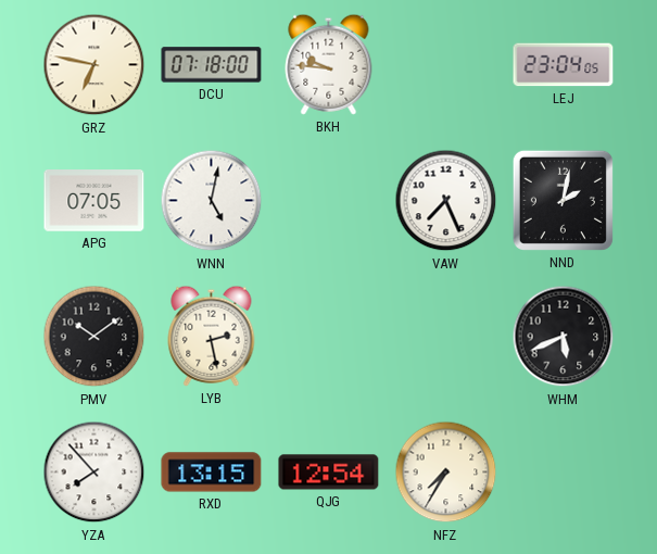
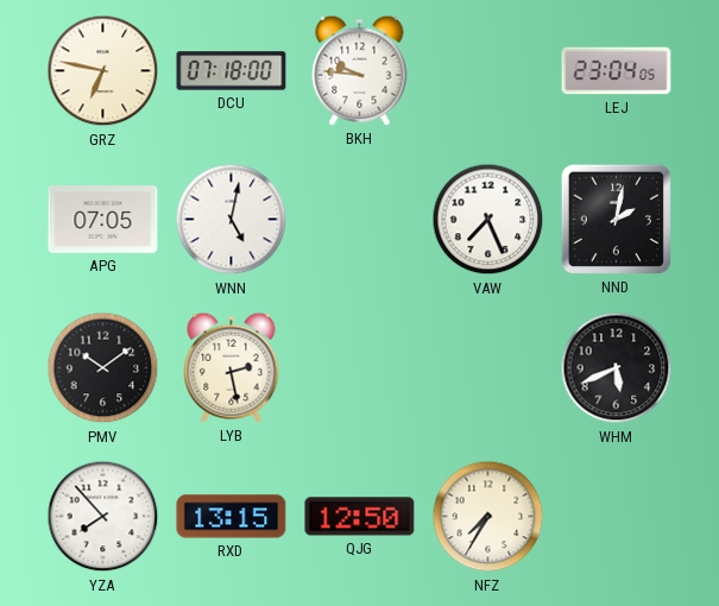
QJG: 12:54 -> 12:50 (360, 517)
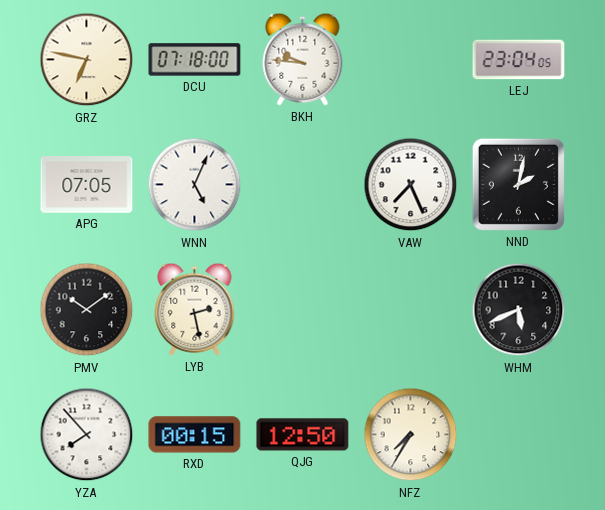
WNN: 5:02 -> 5:04 (195, 185)
RXD: 13:15 -> 00:15 (195, 435)
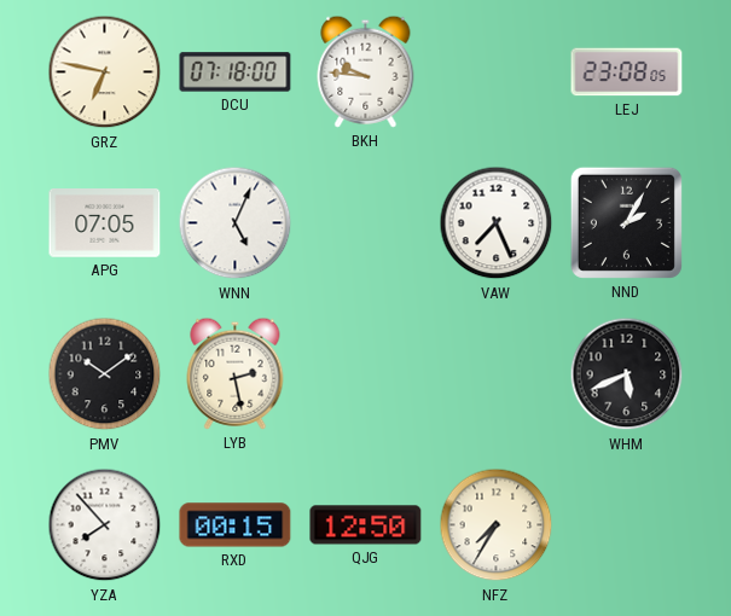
LEJ: 23:04 -> 23:08 (627, 72)
NND: 2:02 -> 2:05 (626, 222)
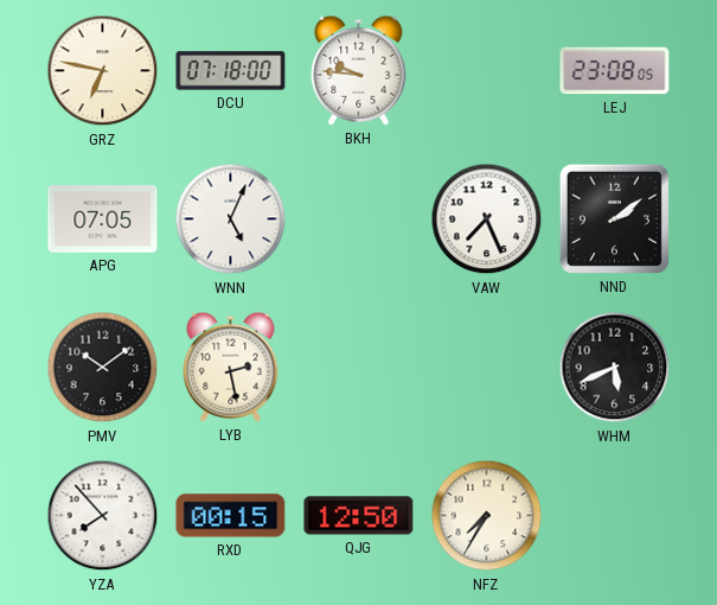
NND: 2:05 -> 2:09 (614, 218)
